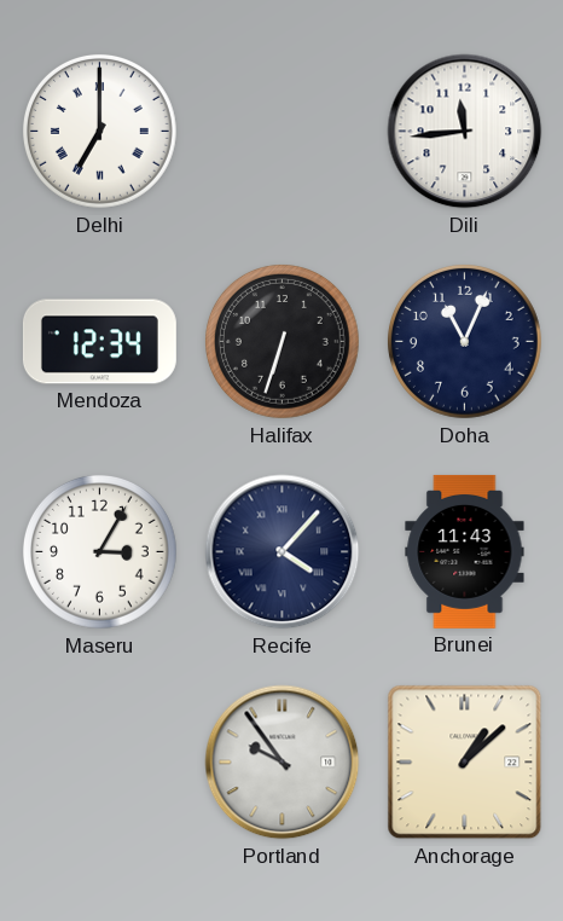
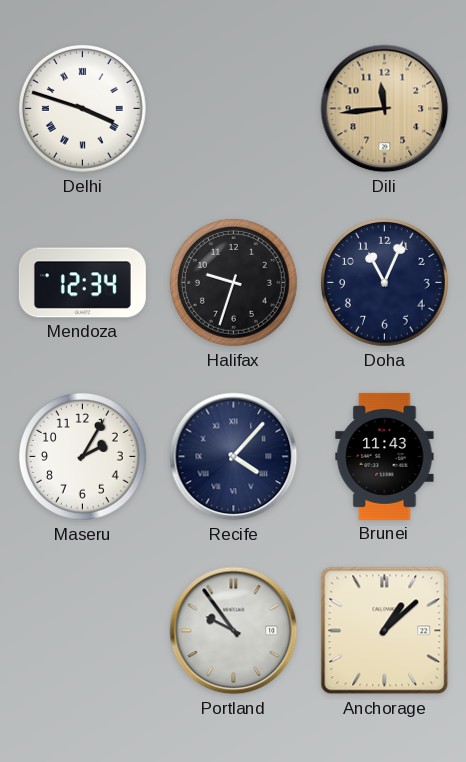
Delhi: 7:00 -> 3:48 (82, 108)
Dili dial: white -> champagne (385, 109)
Halifax: 6:33 -> 9:33 (233, 282)
Maseru: 3:05 -> 2:05 (82, 456)
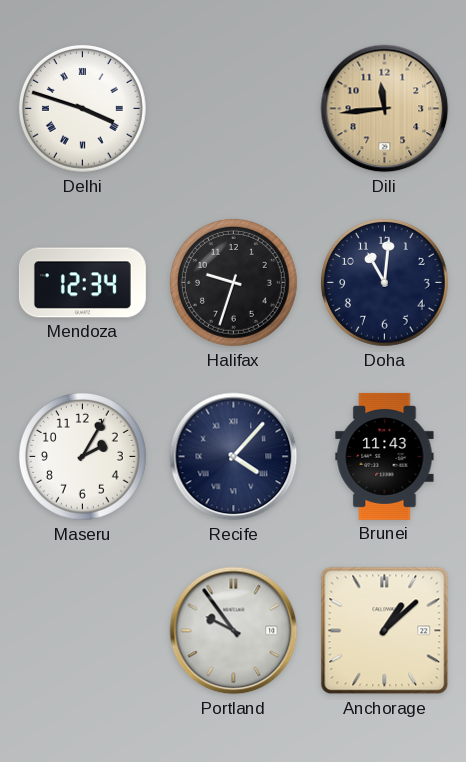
Doha: 11:04 -> 11:01 (384, 282)
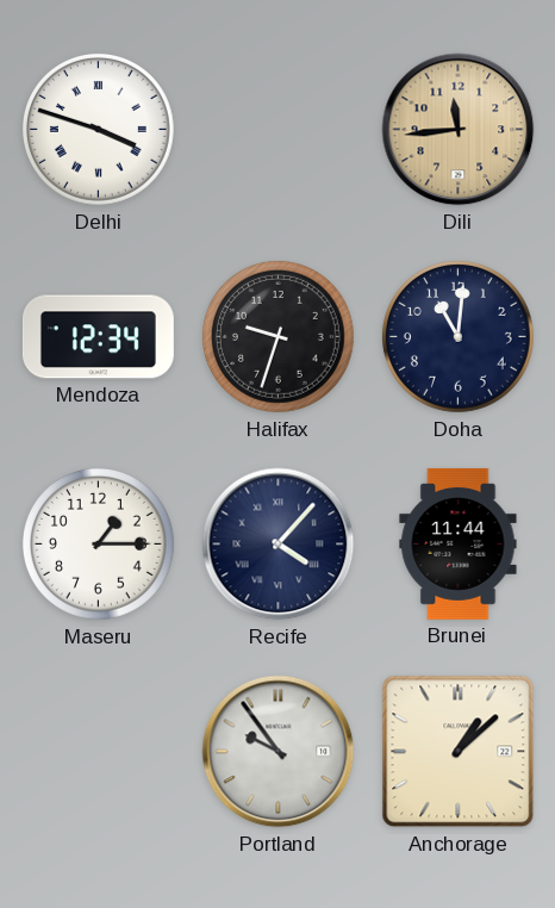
Maseru: 2:05 -> 1:15 (98, 543)
Brunei: 11:43 -> 11:44 (459, 543)
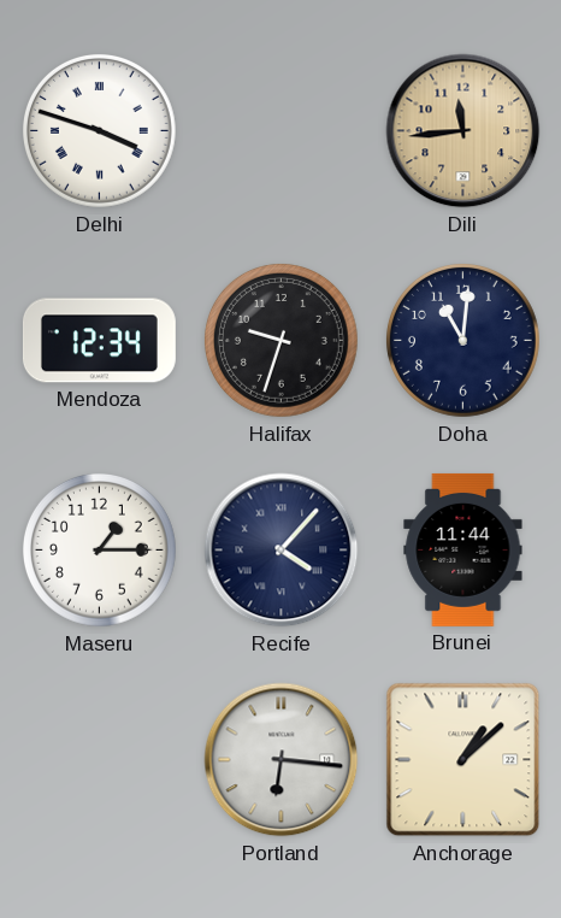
Portland: 9:54 -> 6:16 (282, 760)
